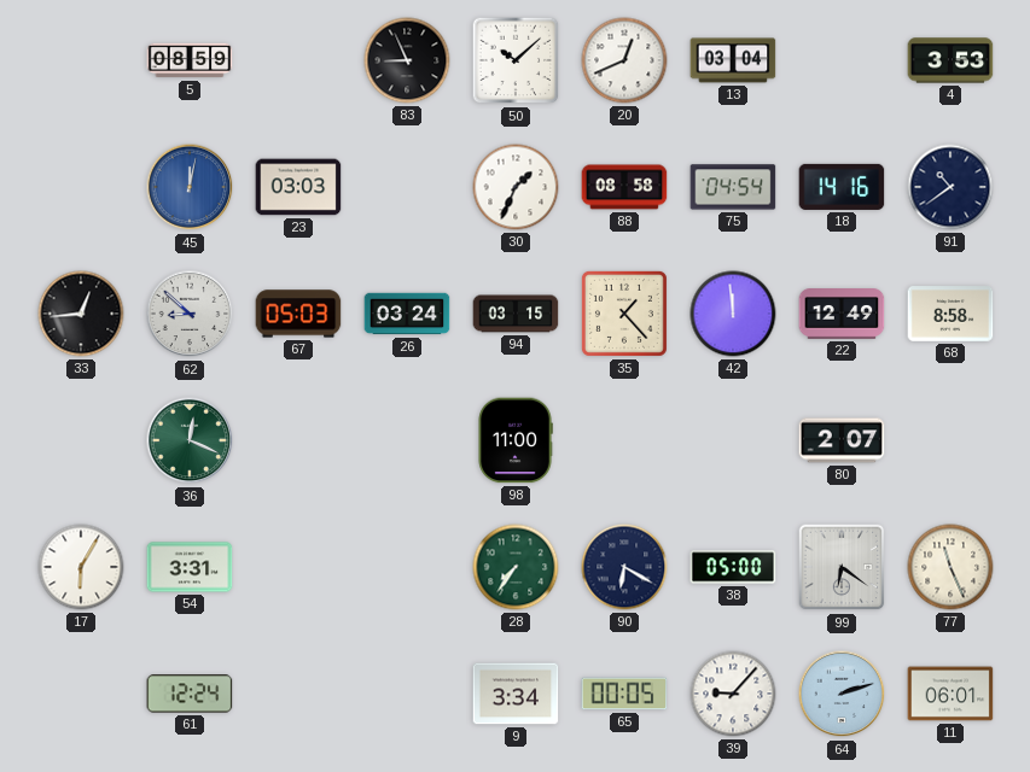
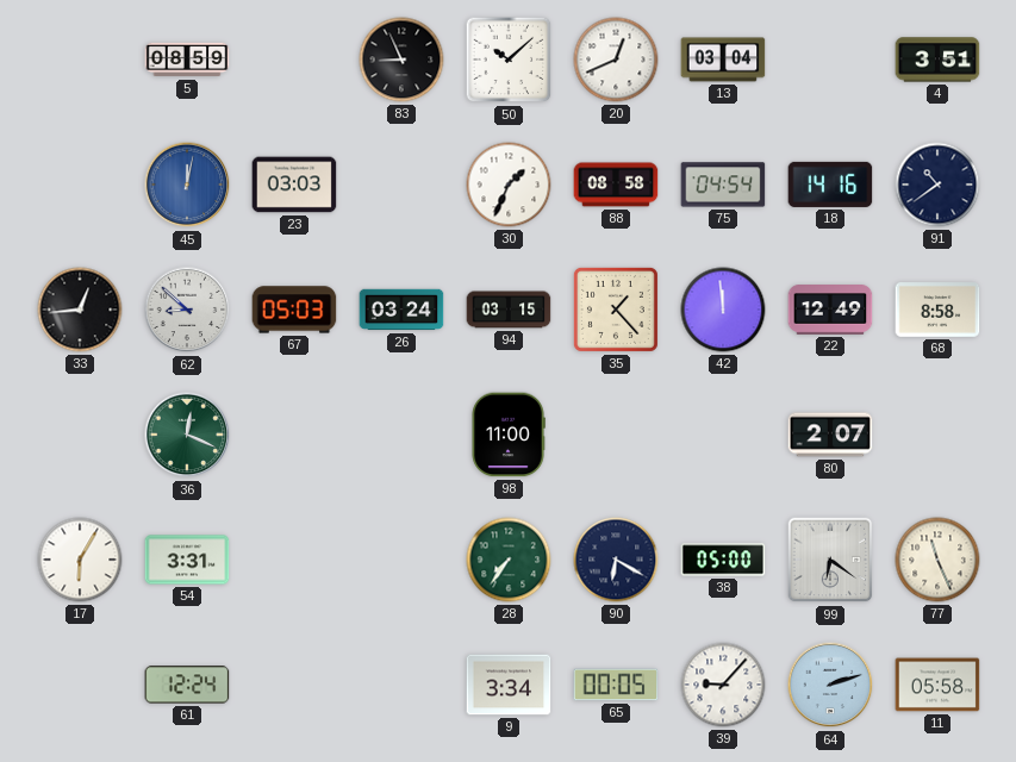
4: 3:53 -> 3:51 (937, 60)
11: 06:01 -> 05:58 (937, 685)
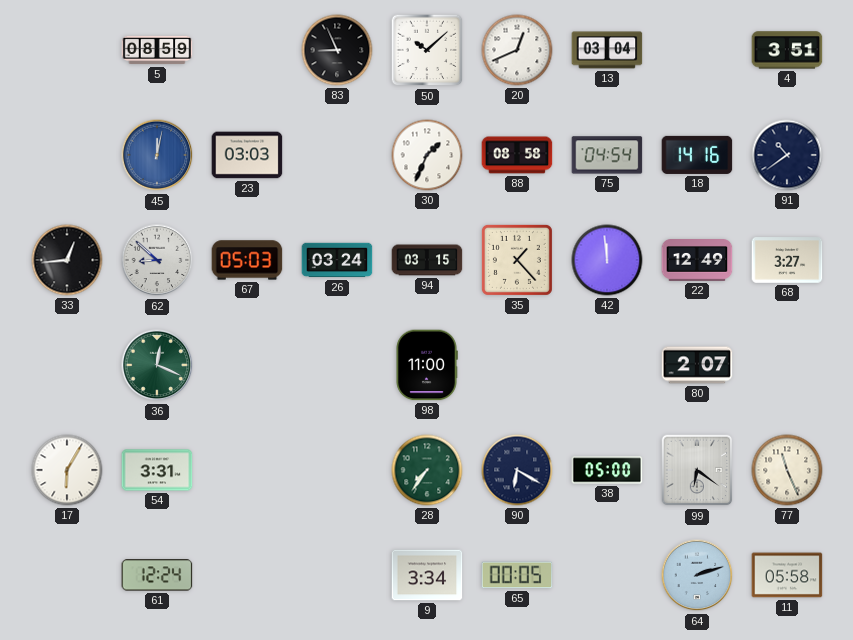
68: 8:58 -> 3:27 (787, 260)
39: 9:07 -> none (723, 685)
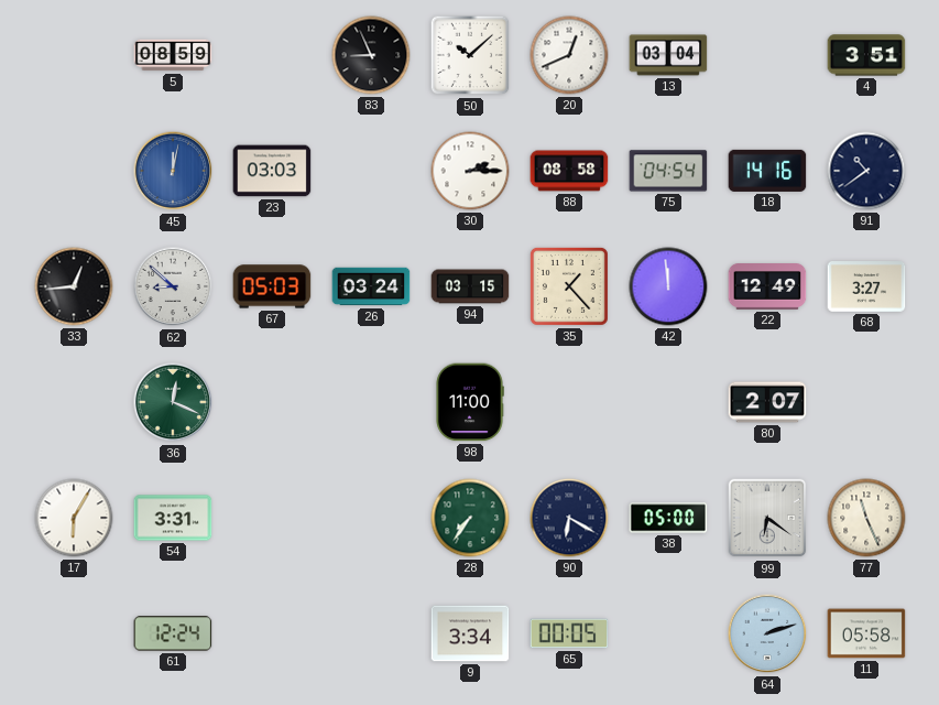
30: 1:34 -> 2:15 (470, 171)
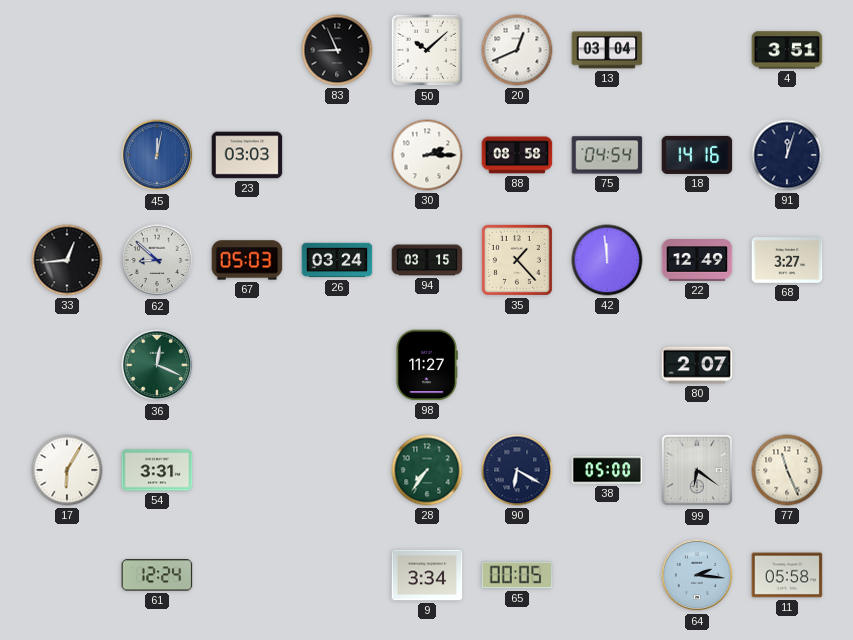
5: 08:59 -> none (173, 55)
91: 10:39 -> 12:03 (787, 155)
98: 11:00 -> 11:27 (427, 365)
64: 2:12 -> 2:16 (697, 575)
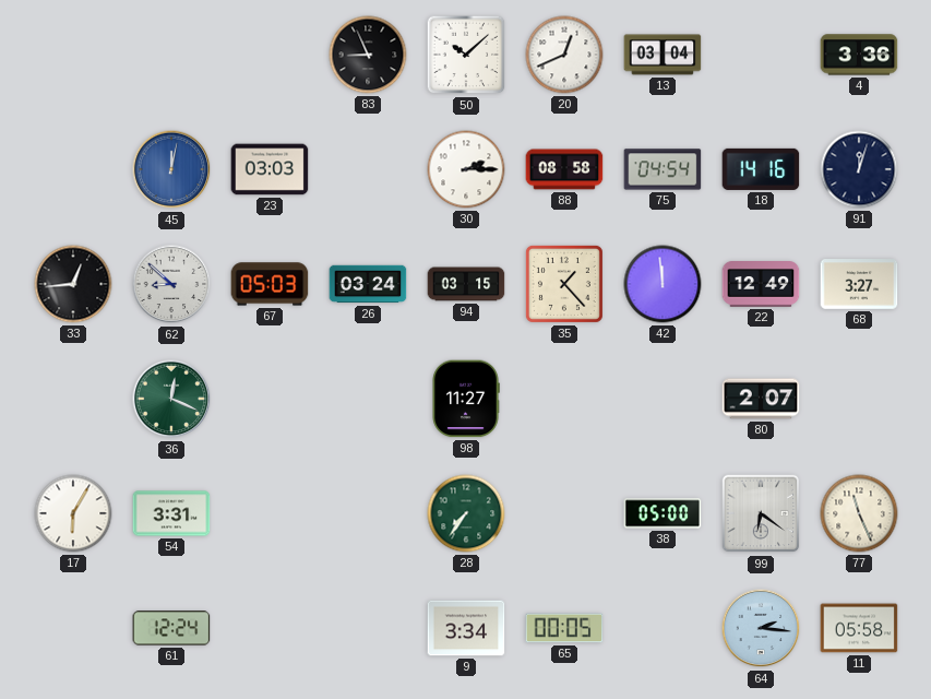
4: 3:51 -> 3:36 (859, 55)
90: 6:20 -> none (517, 470)
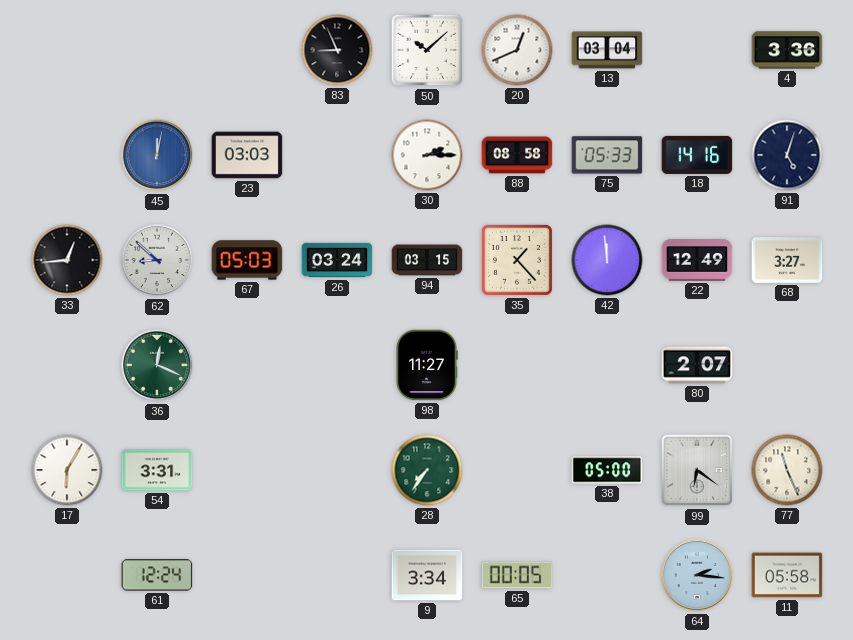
75: 04:54 -> 05:33 (607, 155)
91: 12:03 -> 5:03 (787, 155)
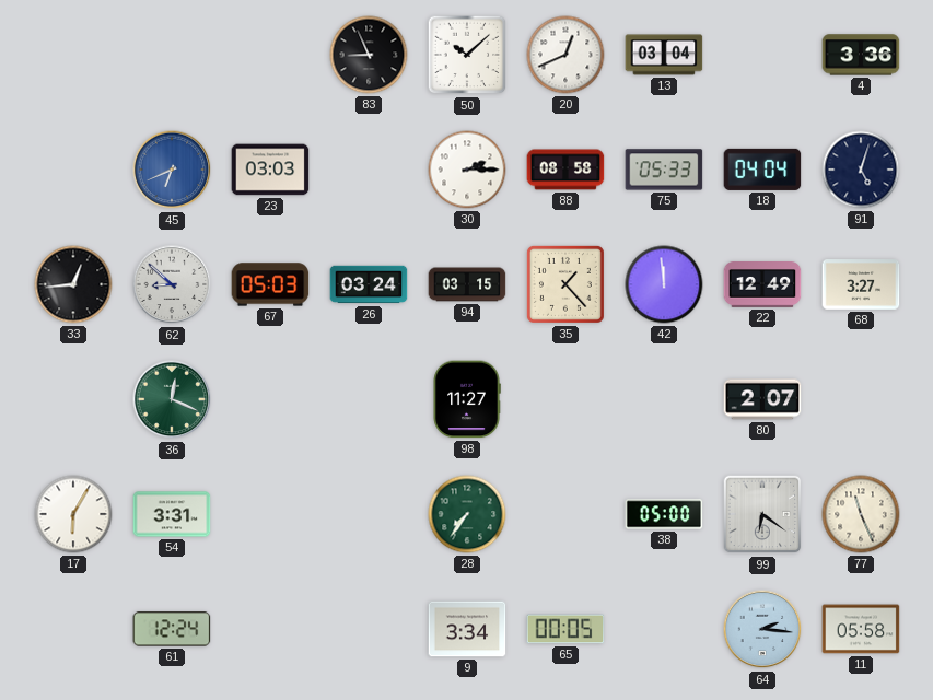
45: 12:02 -> 6:41 (172, 170)
18: 14:16 -> 04:04 (762, 170)
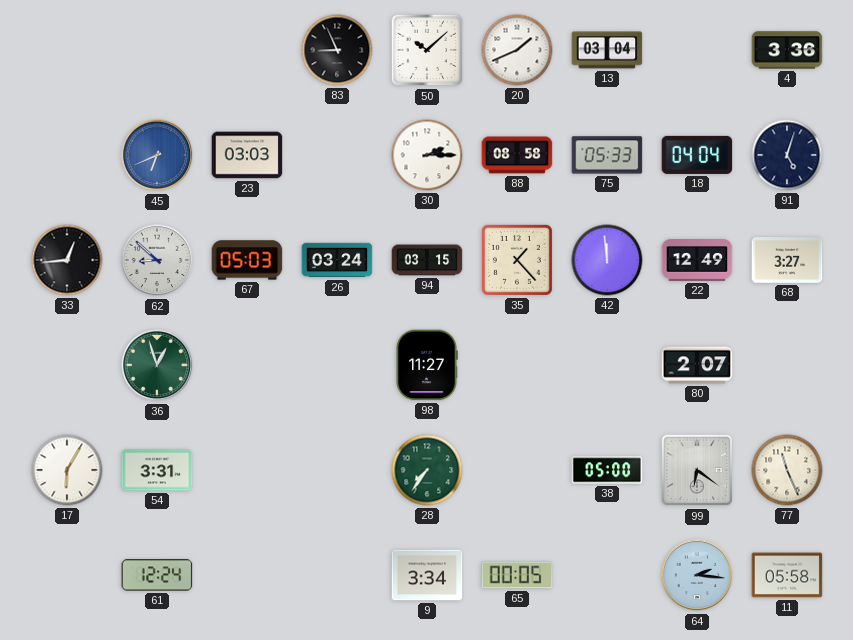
20: 12:41 -> 1:41 (517, 50)
36: 12:19 -> 12:57 (157, 365)
